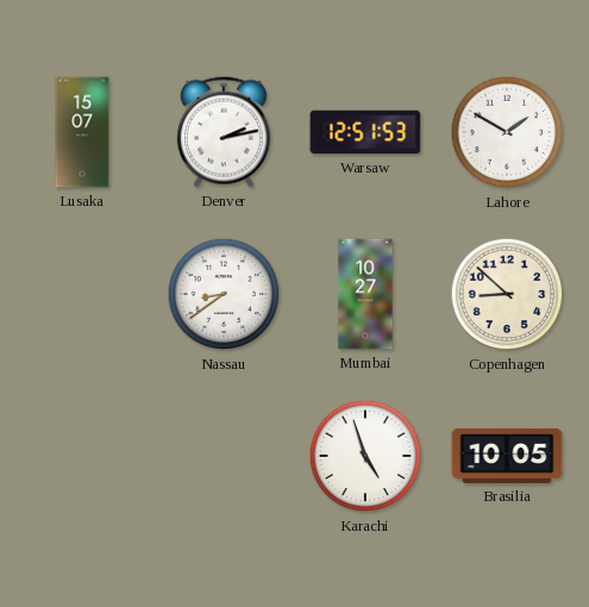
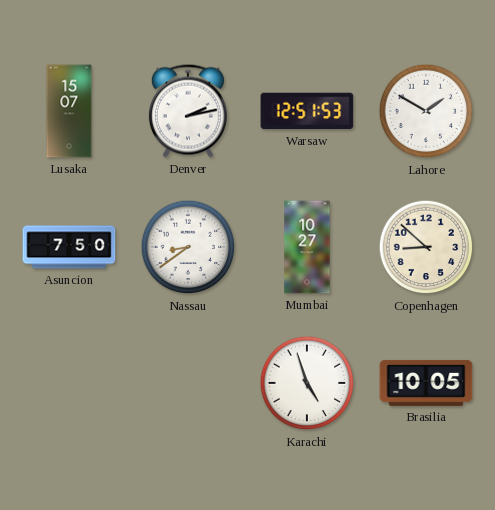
Asuncion: none -> 7:50 (69, 247)
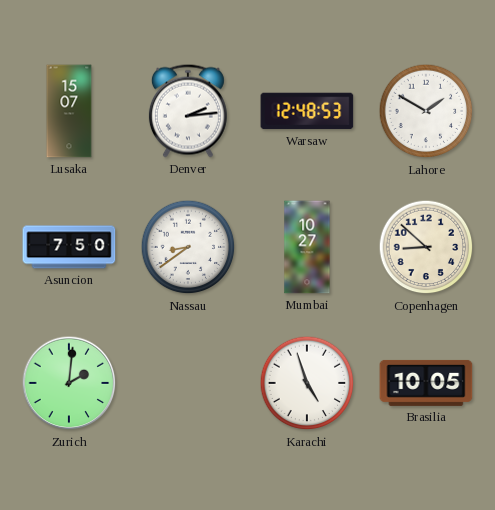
Denver: 2:13 -> 2:14 (188, 111)
Warsaw: 12:51 -> 12:48 (307, 111)
Zurich: none -> 2:01 (69, 383)
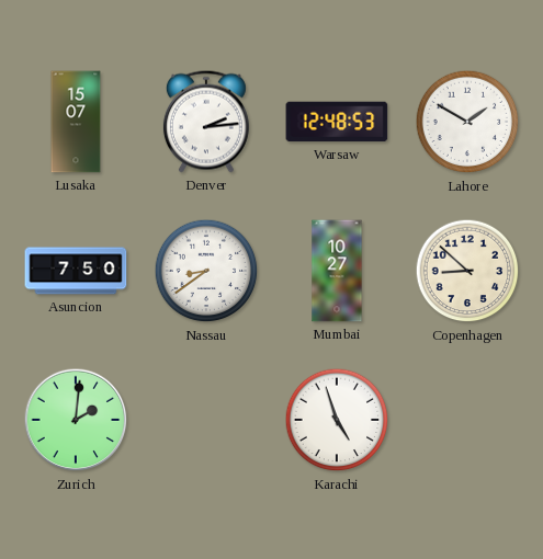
Brasilia: 10:05 -> none (426, 383)
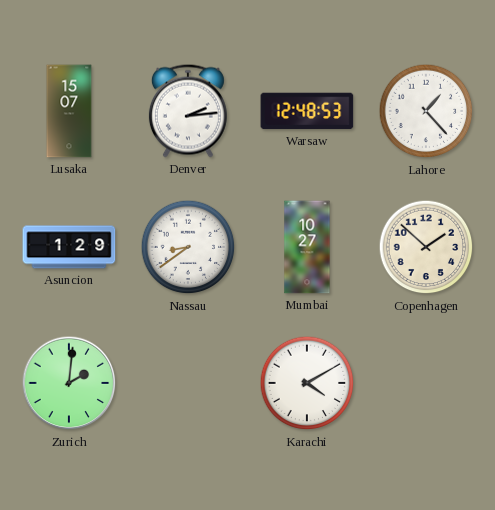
Lahore: 1:50 -> 1:23 (426, 111)
Asuncion: 7:50 -> 1:29 (69, 247)
Copenhagen: 8:52 -> 1:52 (426, 247)
Karachi: 4:57 -> 4:10 (307, 383)
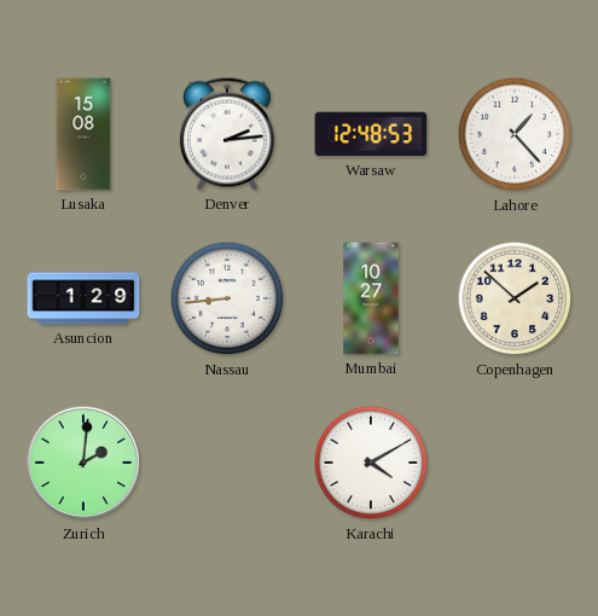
Lusaka: 15:07 -> 15:08 (83, 134)
Nassau: 8:39 -> 8:44 (227, 298)
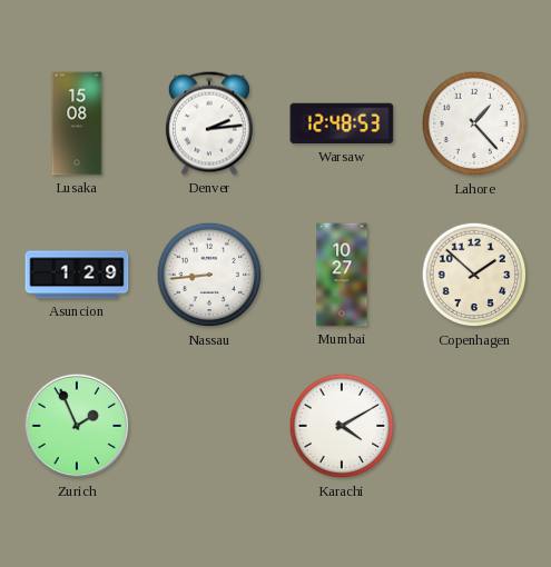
Zurich: 2:01 -> 1:56 (77, 426)
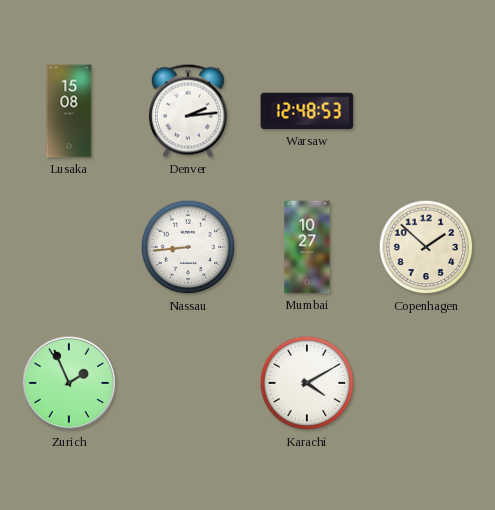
Lahore: 1:23 -> none (474, 123)
Asuncion: 1:29 -> none (77, 275)
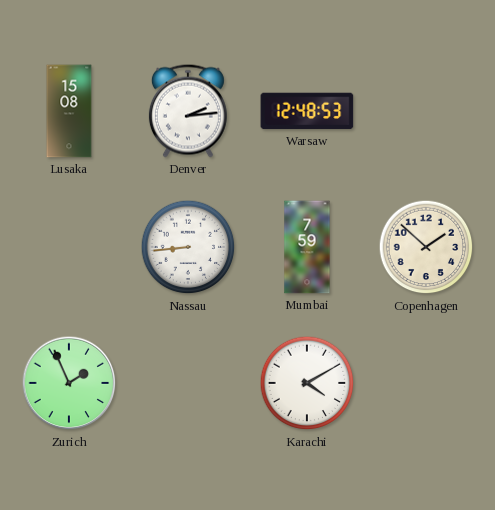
Mumbai: 10:27 -> 7:59 (307, 247)
